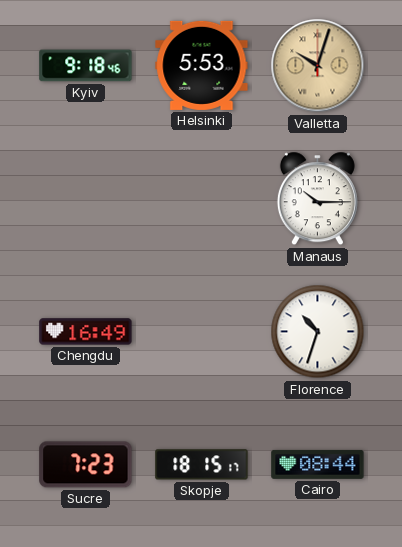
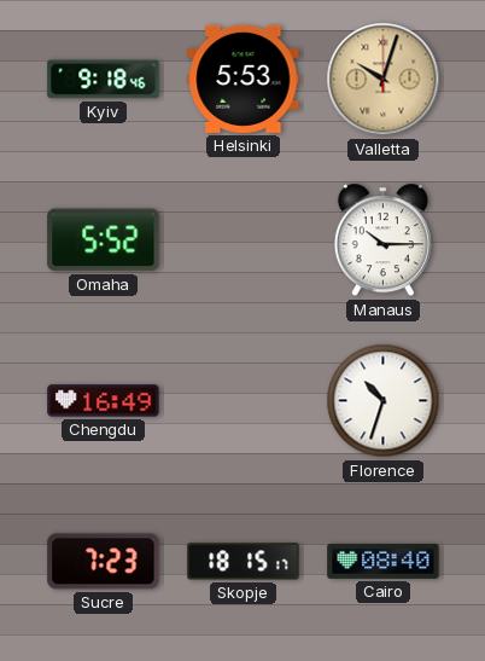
Omaha: none -> 5:52 (104, 240)
Cairo: 08:44 -> 08:40 (384, 561)
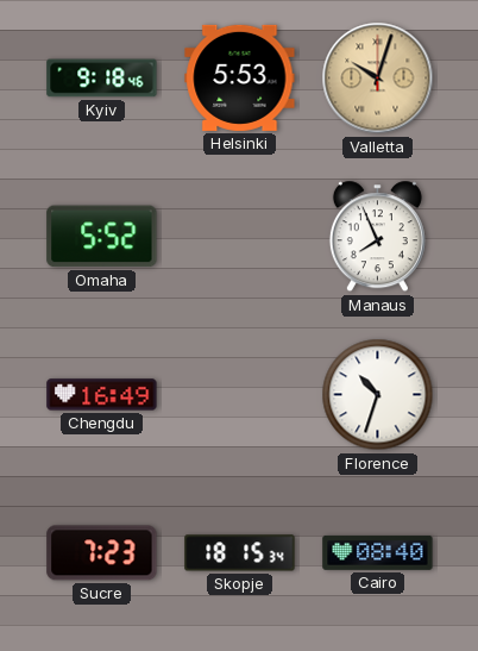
Manaus: 10:15 -> 7:56 (377, 237)
Skopje: 18:15:17 -> 18:15:34 (240, 553)
